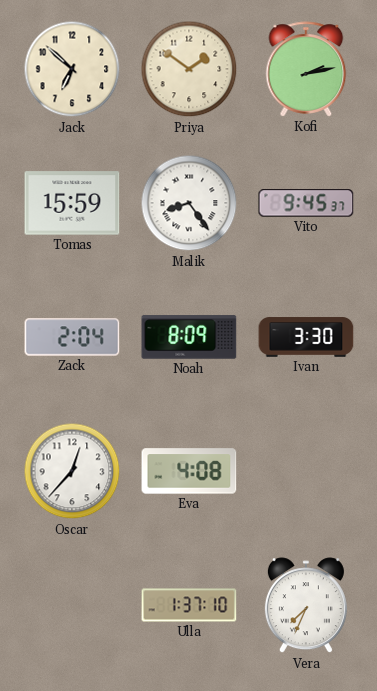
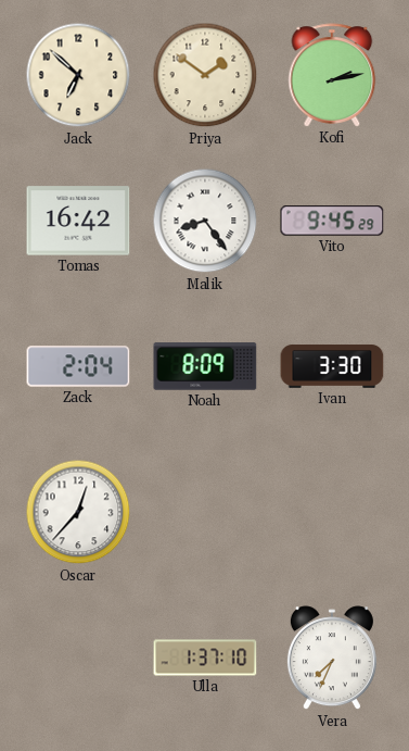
Tomas: 15:59 -> 16:42 (78, 221)
Vito: 9:45:37 -> 9:45:29 (332, 221)
Eva: 4:08 -> none (189, 471)
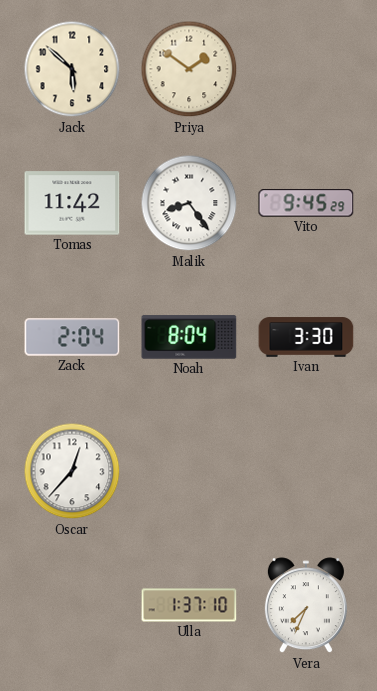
Jack: 6:52 -> 5:52 (72, 69)
Kofi: 2:13 -> none (332, 75)
Tomas: 16:42 -> 11:42 (72, 203)
Noah: 8:09 -> 8:04 (189, 337)
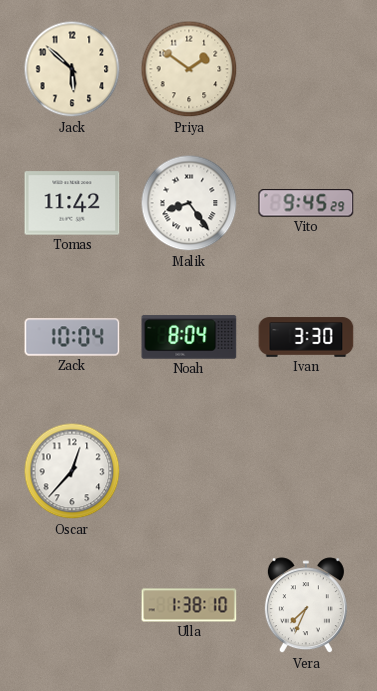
Zack: 2:04 -> 10:04 (72, 337)
Ulla: 1:37 -> 1:38 (189, 605)
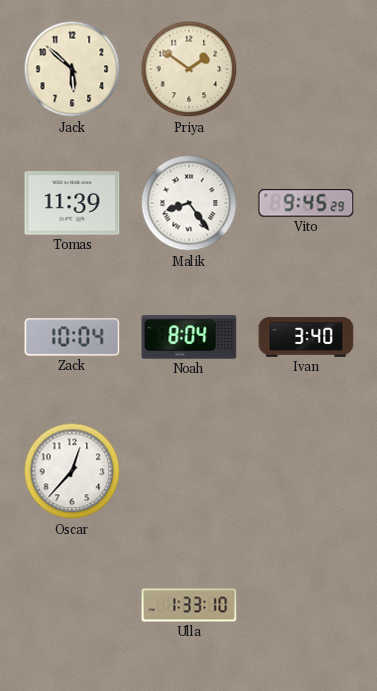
Tomas: 11:42 -> 11:39 (72, 203)
Ivan: 3:30 -> 3:40 (306, 337)
Ulla: 1:38 -> 1:33 (189, 605)
Vera: 7:34 -> none (306, 606)
